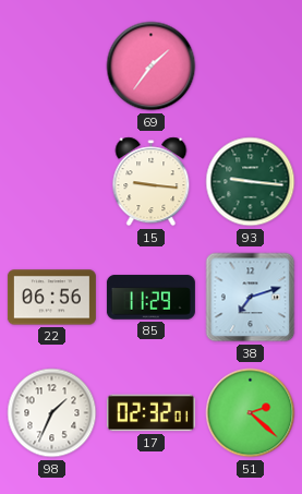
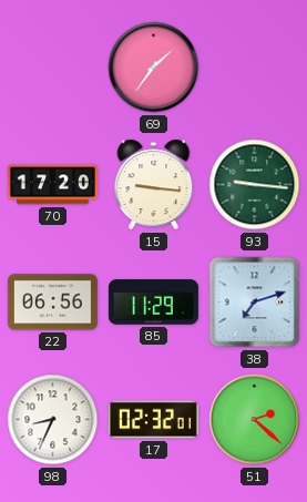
70: none -> 17:20 (52, 185)
98: 1:34 -> 8:34 (53, 420)
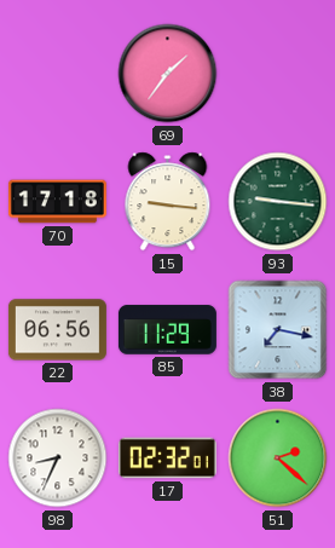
70: 17:20 -> 17:18 (57, 202)
38: 7:12 -> 7:17 (278, 330)
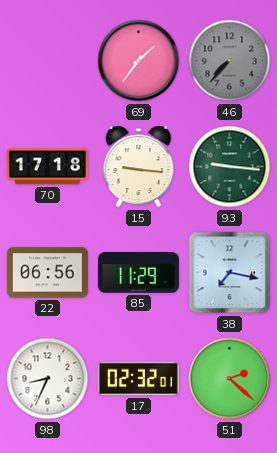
46: none -> 7:37 (230, 61)
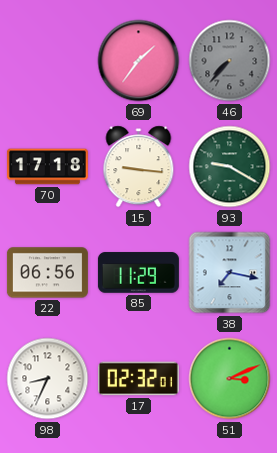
93: 9:16 -> 9:20 (230, 167)
51: 2:22 -> 3:11 (230, 379)
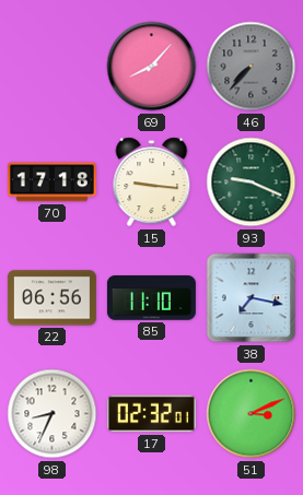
69: 1:36 -> 8:07 (152, 67)
93: 9:20 -> 9:19 (252, 182)
85: 11:29 -> 11:10 (151, 298)
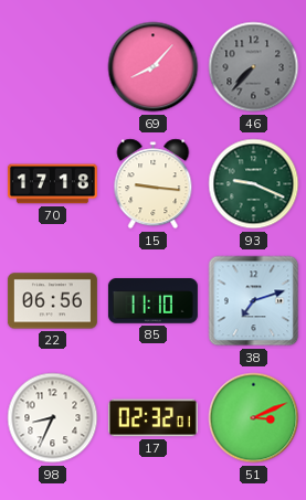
38: 7:17 -> 7:12 (254, 301)
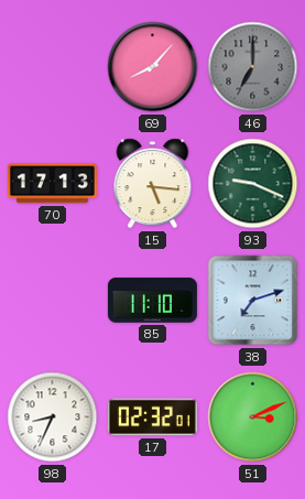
46: 7:37 -> 7:00 (253, 67)
70: 17:18 -> 17:13 (52, 184)
15: 9:16 -> 5:16 (153, 184)
22: 06:56 -> none (52, 301)
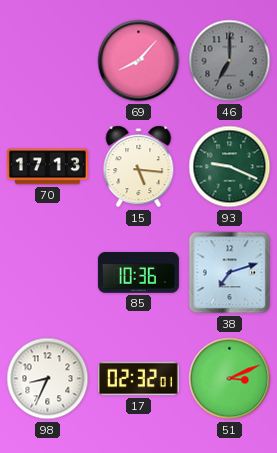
85: 11:10 -> 10:36 (138, 273)
